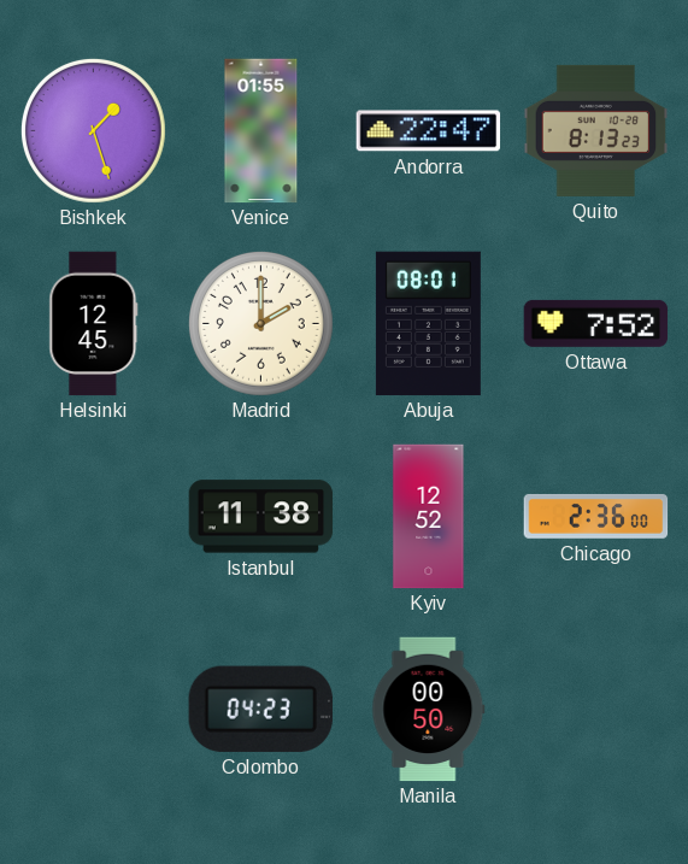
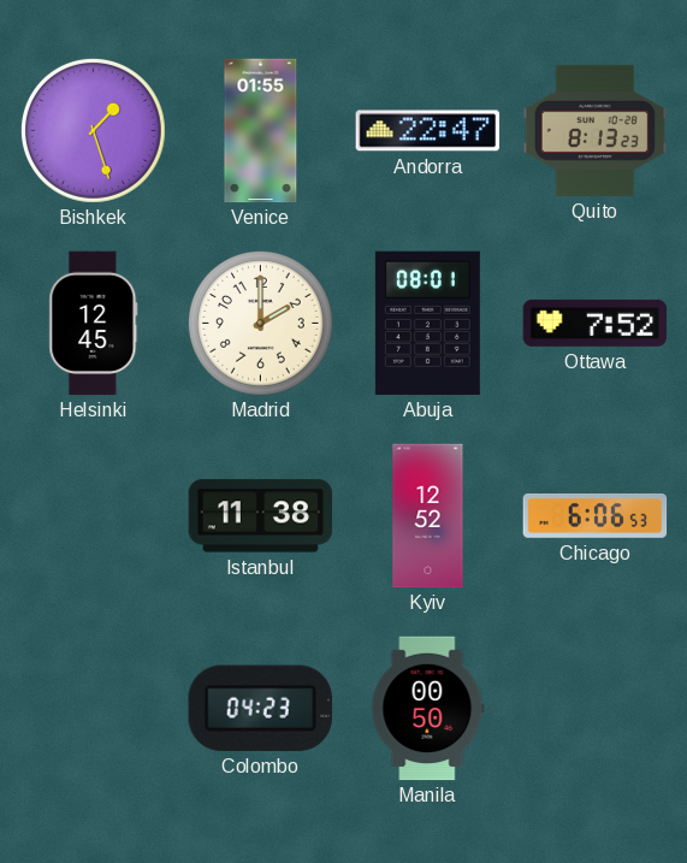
Chicago: 2:36 -> 6:06 (596, 515)
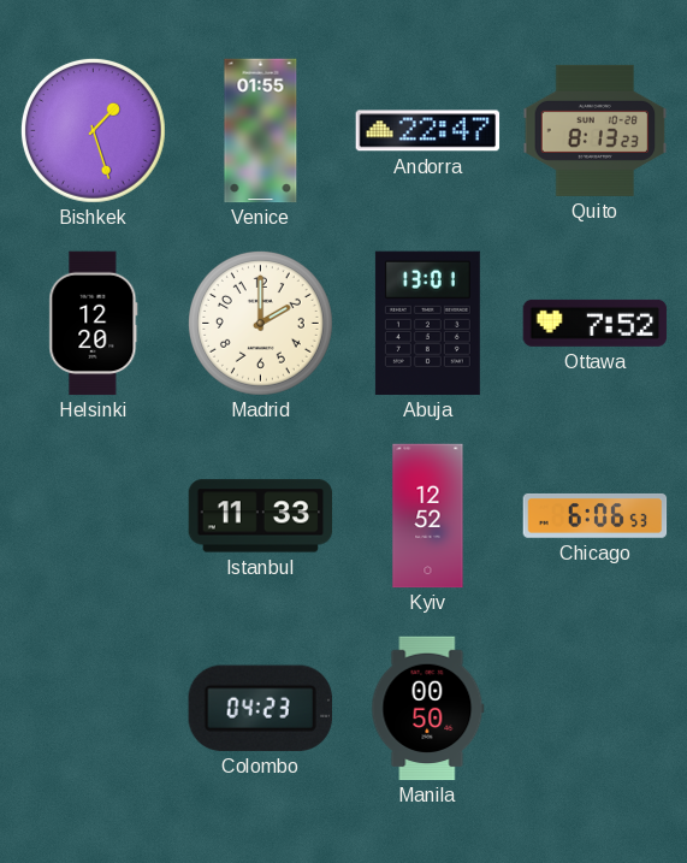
Helsinki: 12:45 -> 12:20 (94, 324)
Abuja: 08:01 -> 13:01 (427, 324)
Istanbul: 11:38 -> 11:33 (261, 516)
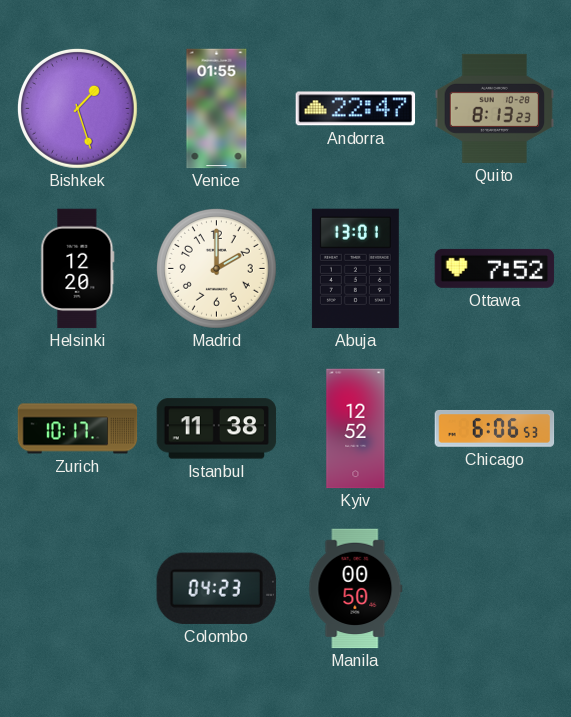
Zurich: none -> 10:17 (78, 429)
Istanbul: 11:33 -> 11:38 (217, 429)
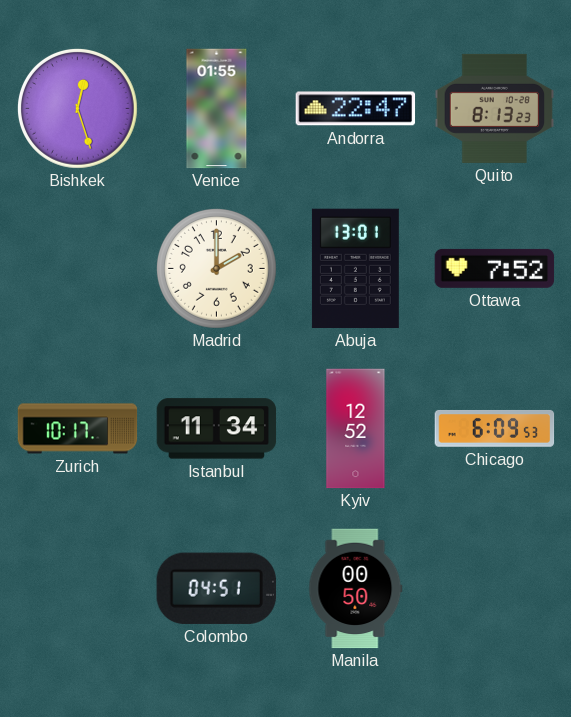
Bishkek: 1:27 -> 12:27 (77, 108)
Helsinki: 12:20 -> none (78, 269)
Istanbul: 11:38 -> 11:34 (217, 429)
Chicago: 6:06 -> 6:09 (495, 428)
Colombo: 04:23 -> 04:51 (216, 588)
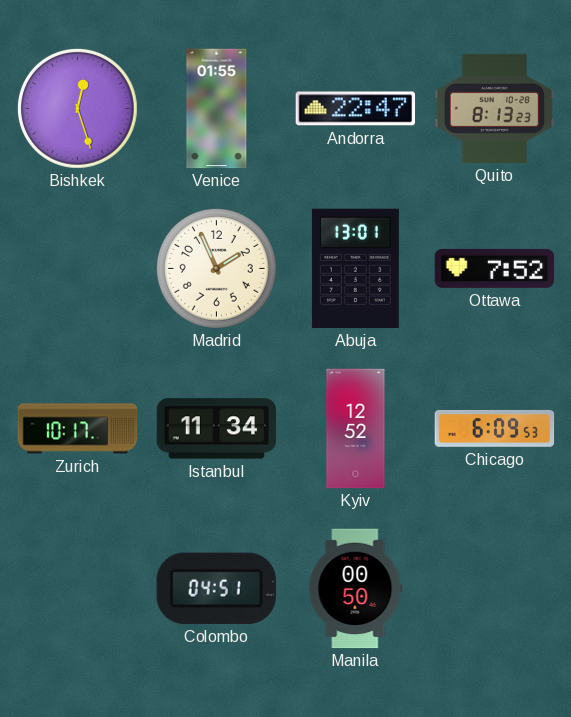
Madrid: 2:00 -> 1:56 (216, 268)
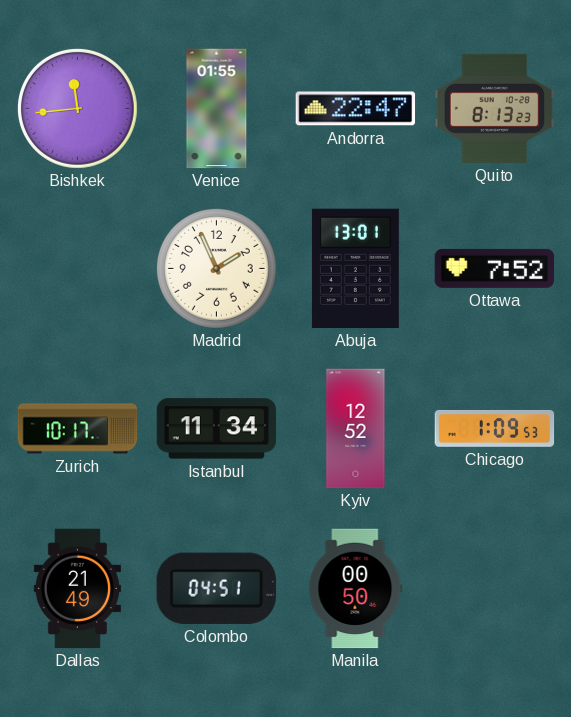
Bishkek: 12:27 -> 11:44 (77, 108)
Chicago: 6:09 -> 1:09 (495, 428)
Dallas: none -> 21:49 (77, 589)
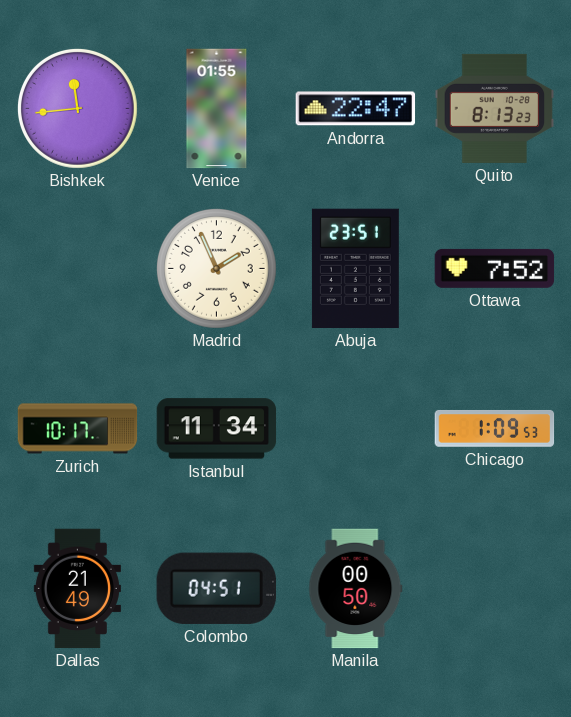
Abuja: 13:01 -> 23:51 (355, 269)
Kyiv: 12:52 -> none (356, 429)
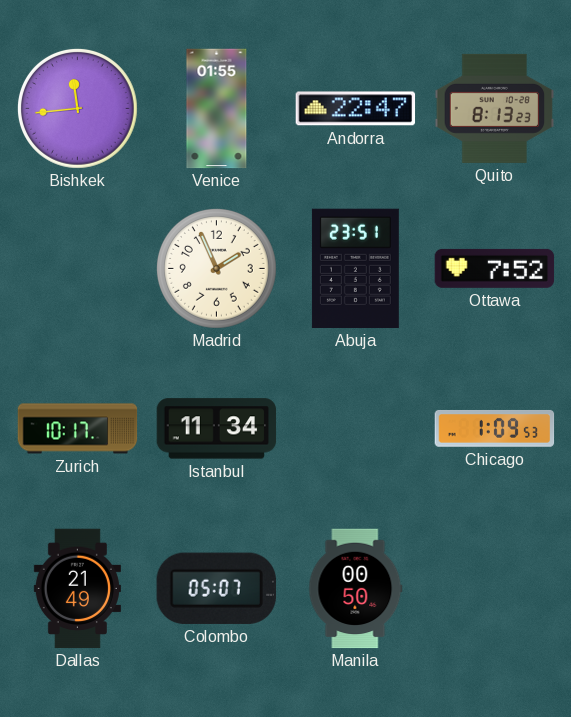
Colombo: 04:51 -> 05:07 (216, 588)
